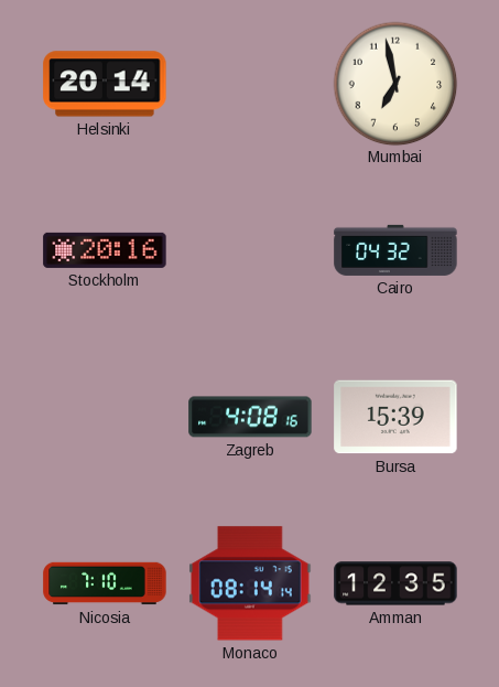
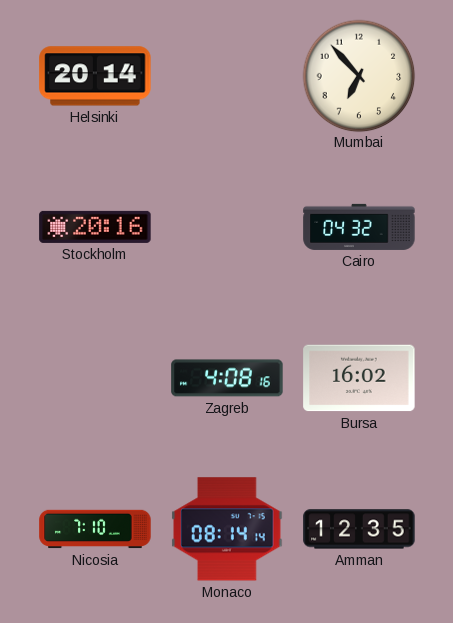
Mumbai: 6:58 -> 6:53 (359, 76)
Bursa: 15:39 -> 16:02 (359, 378)
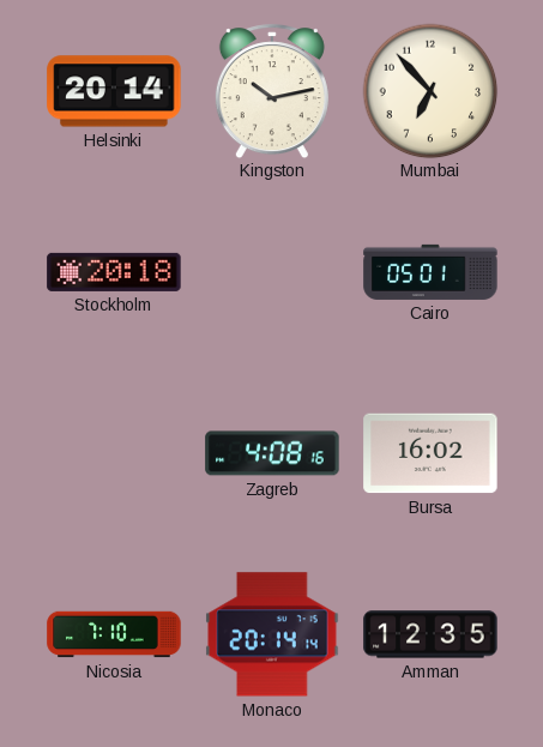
Kingston: none -> 10:13 (272, 91)
Stockholm: 20:16 -> 20:18 (114, 272)
Cairo: 04:32 -> 05:01 (430, 272)
Monaco: 08:14 -> 20:14 (272, 634)
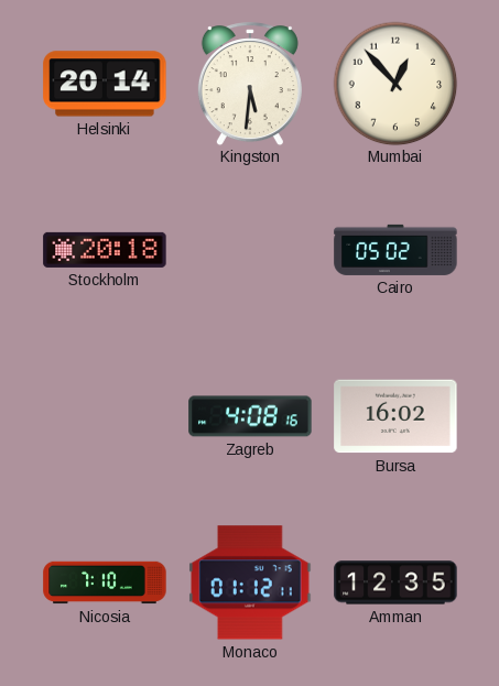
Kingston: 10:13 -> 5:31 (250, 84)
Mumbai: 6:53 -> 12:53 (395, 84)
Cairo: 05:01 -> 05:02 (395, 250)
Monaco: 20:14 -> 01:12 (250, 582)
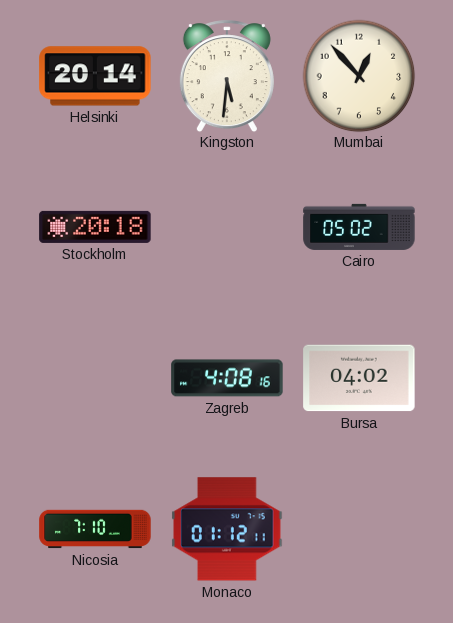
Bursa: 16:02 -> 04:02 (359, 378)
Amman: 12:35 -> none (395, 582)
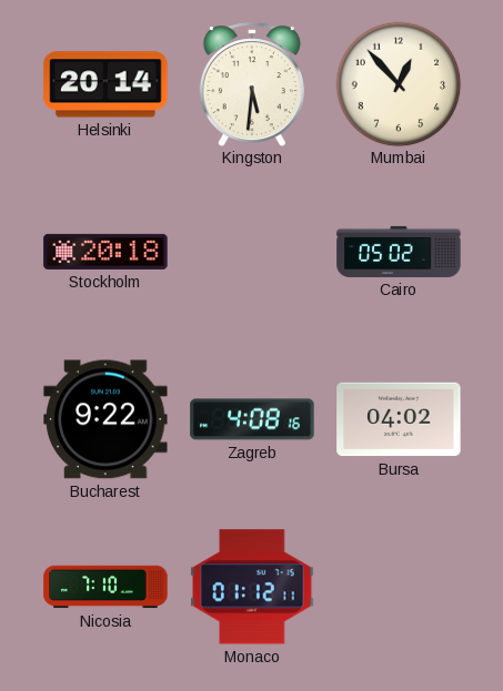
Bucharest: none -> 9:22 (105, 419)
